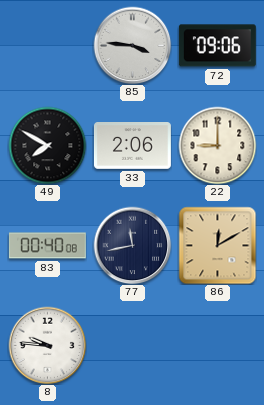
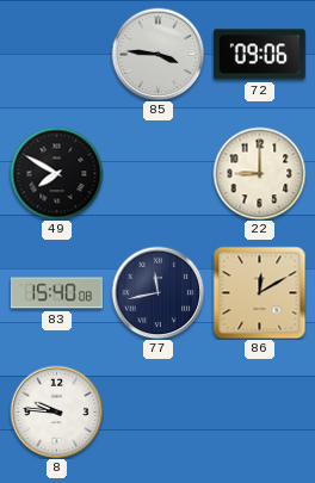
33: 2:06 -> none (132, 146)
83: 00:40 -> 15:40 (56, 293)
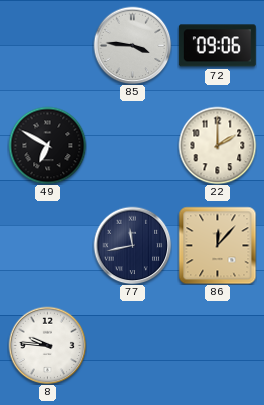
49: 7:50 -> 6:50 (47, 145)
22: 9:00 -> 2:00 (217, 145)
83: 15:40 -> none (56, 293)
86: 12:10 -> 12:07 (217, 245)
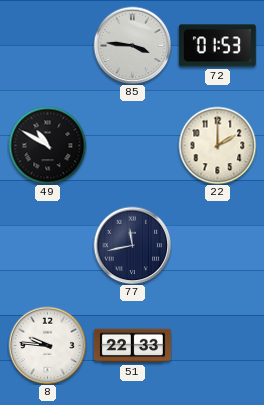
72: 09:06 -> 01:53 (217, 46)
49: 6:50 -> 10:50 (47, 145)
86: 12:07 -> none (217, 245)
51: none -> 22:33 (132, 346)
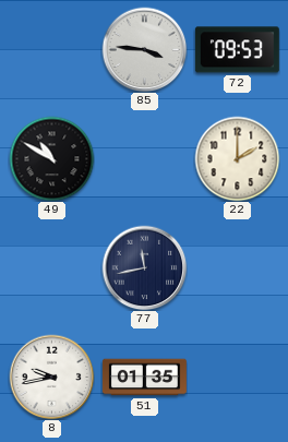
72: 01:53 -> 09:53 (237, 50)
8: 9:46 -> 9:43 (51, 377)
51: 22:33 -> 01:35 (144, 378)
